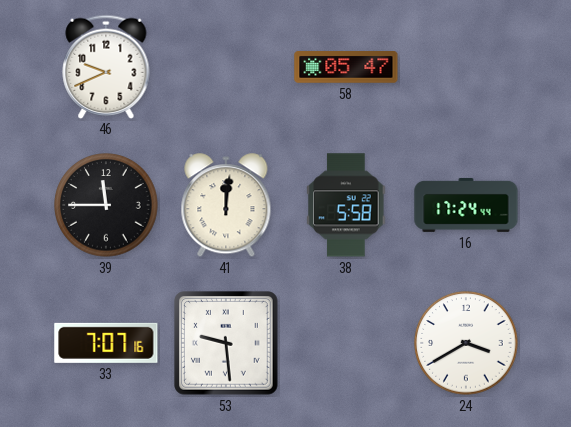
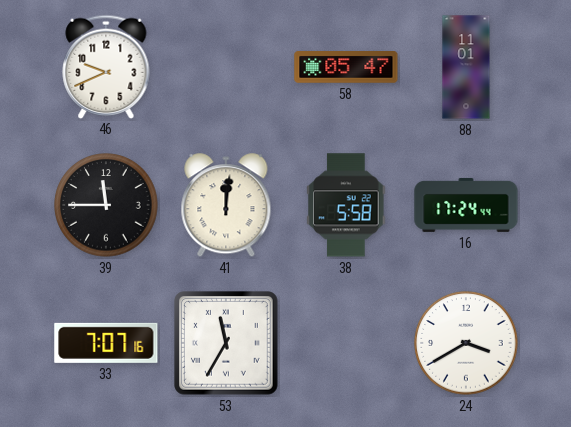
88: none -> 11:01 (466, 67)
53: 9:29 -> 11:35 (227, 344)
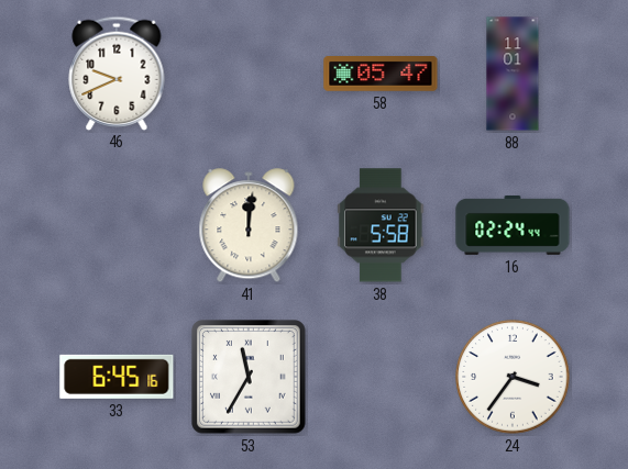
39: 11:45 -> none (106, 205)
16: 17:24 -> 02:24 (513, 225)
33: 7:07 -> 6:45 (117, 377)
24: 3:40 -> 3:36 (513, 377)
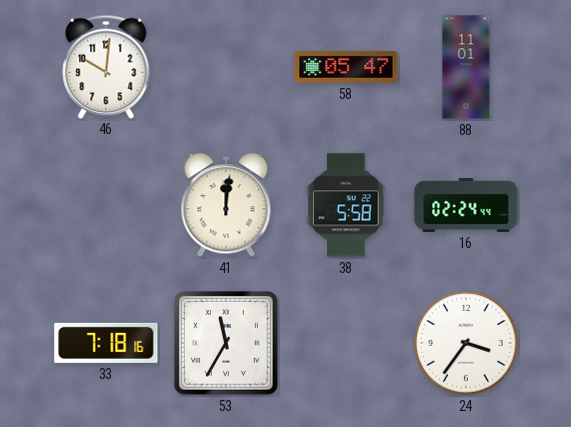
46: 9:41 -> 10:01 (106, 66)
33: 6:45 -> 7:18 (106, 343)
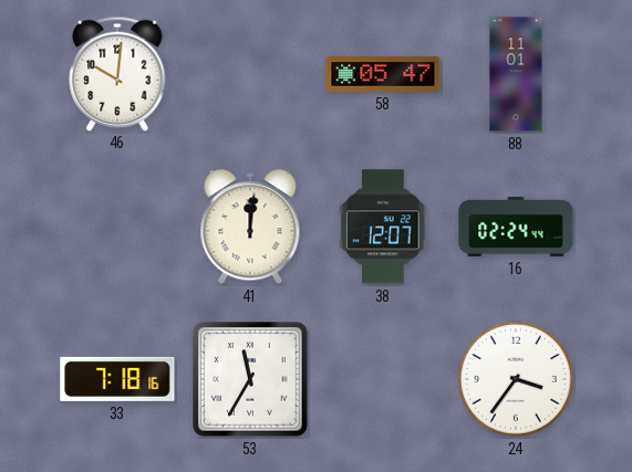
38: 5:58 -> 12:07 (383, 227)
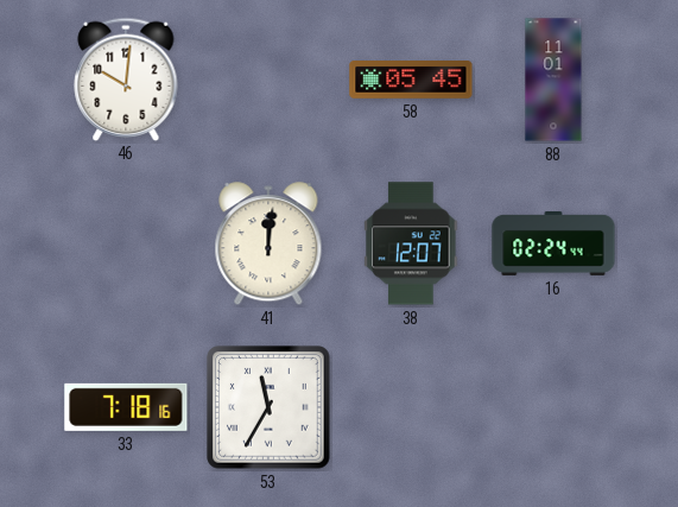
58: 05:47 -> 05:45 (411, 81)
24: 3:36 -> none (516, 379)
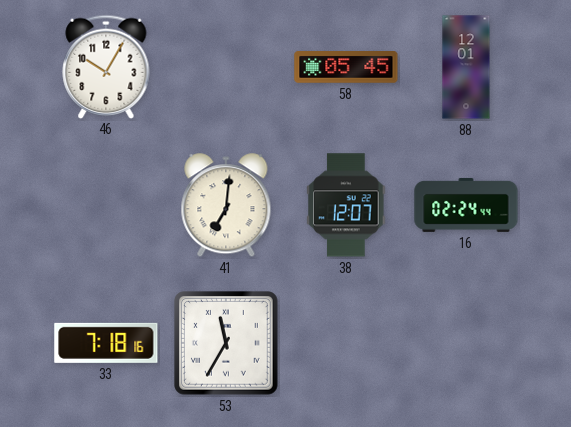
46: 10:01 -> 10:05 (106, 66)
88: 11:01 -> 12:01 (466, 67)
41: 12:01 -> 7:01 (226, 206)
